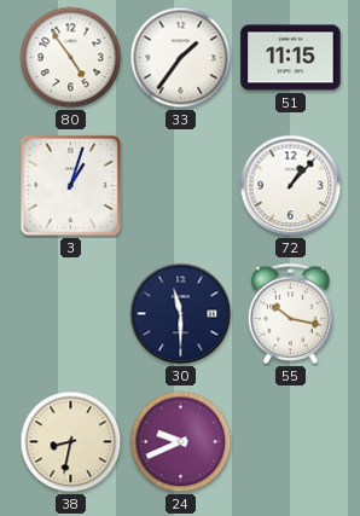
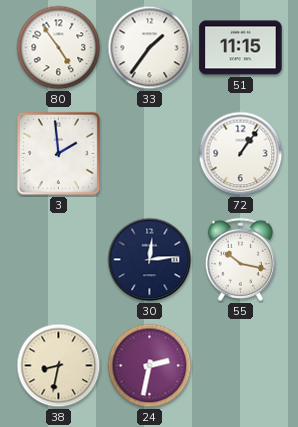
3: 1:03 -> 1:59 (58, 153)
72: 1:07 -> 1:06 (241, 154)
30: 11:30 -> 12:14 (150, 260)
24: 9:41 -> 2:32 (150, 366)
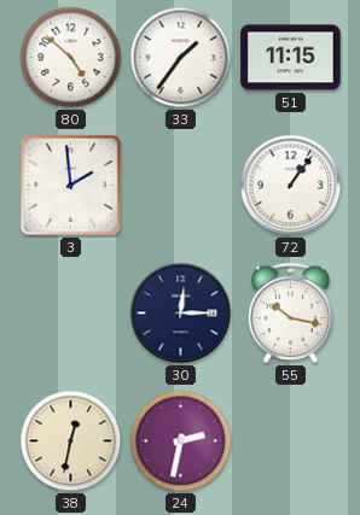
80: 4:54 -> 4:52 (71, 58)
30: 12:14 -> 12:15 (181, 314)
38: 8:32 -> 12:32 (71, 441)
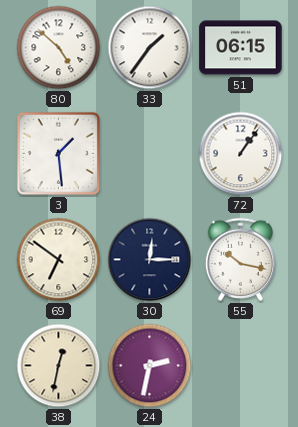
51: 11:15 -> 06:15 (241, 48)
3: 1:59 -> 1:29 (58, 153)
69: none -> 6:51 (59, 260)
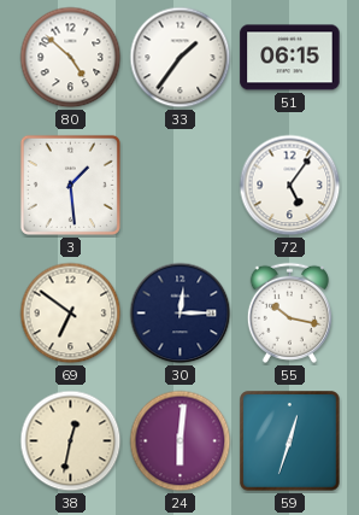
72: 1:06 -> 5:06 (290, 186)
24: 2:32 -> 6:01 (181, 441)
59: none -> 12:33 (290, 441)
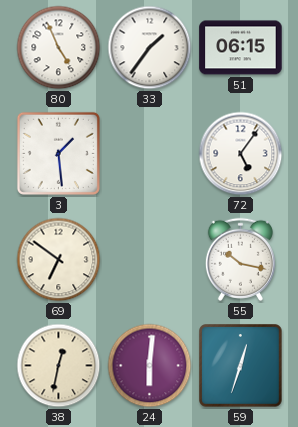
80: 4:52 -> 4:56 (59, 48)
30: 12:15 -> none (181, 314)
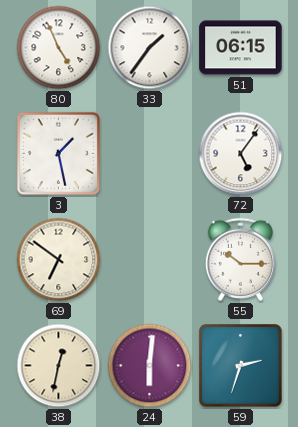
3: 1:29 -> 1:28 (58, 153)
55: 10:17 -> 10:15 (240, 259)
59: 12:33 -> 2:33 (241, 366)
